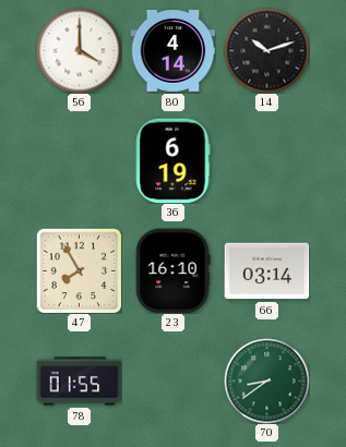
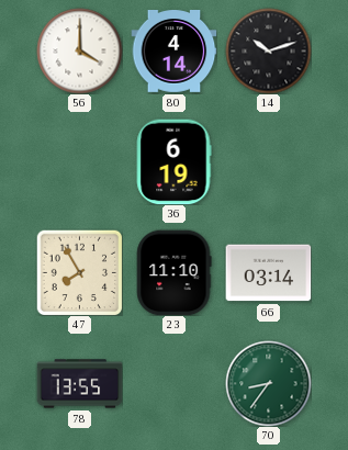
23: 16:10 -> 11:10 (173, 272)
78: 01:55 -> 13:55 (79, 384)
70: 8:39 -> 8:36 (268, 383)
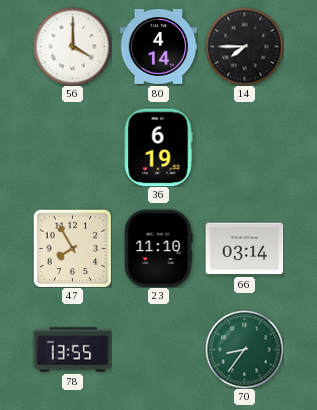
14: 10:12 -> 7:45 (244, 46)
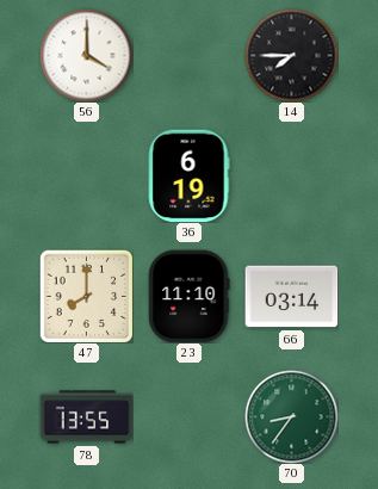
80: 4:14 -> none (158, 47)
47: 7:55 -> 8:00 (86, 296)
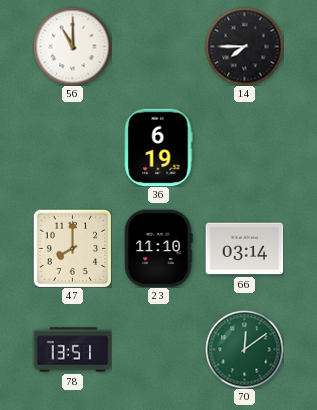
56: 4:00 -> 11:00 (72, 46)
78: 13:55 -> 13:51 (72, 350)
70: 8:36 -> 12:09 (244, 349)
